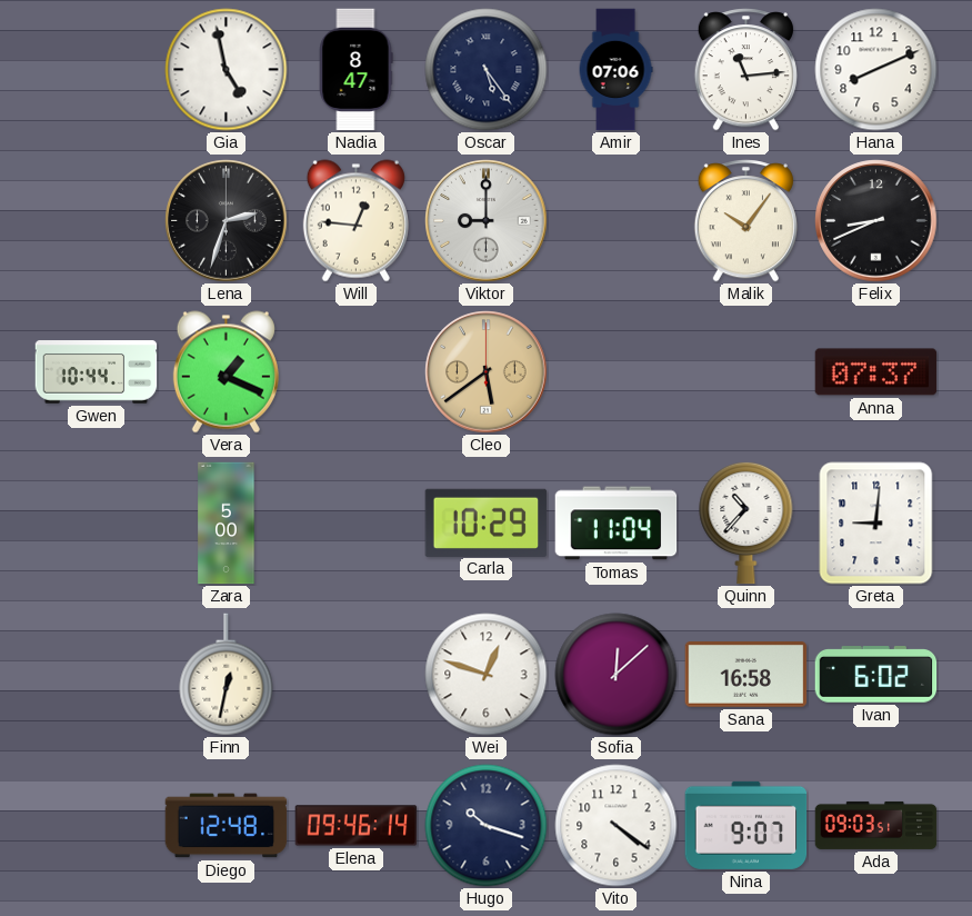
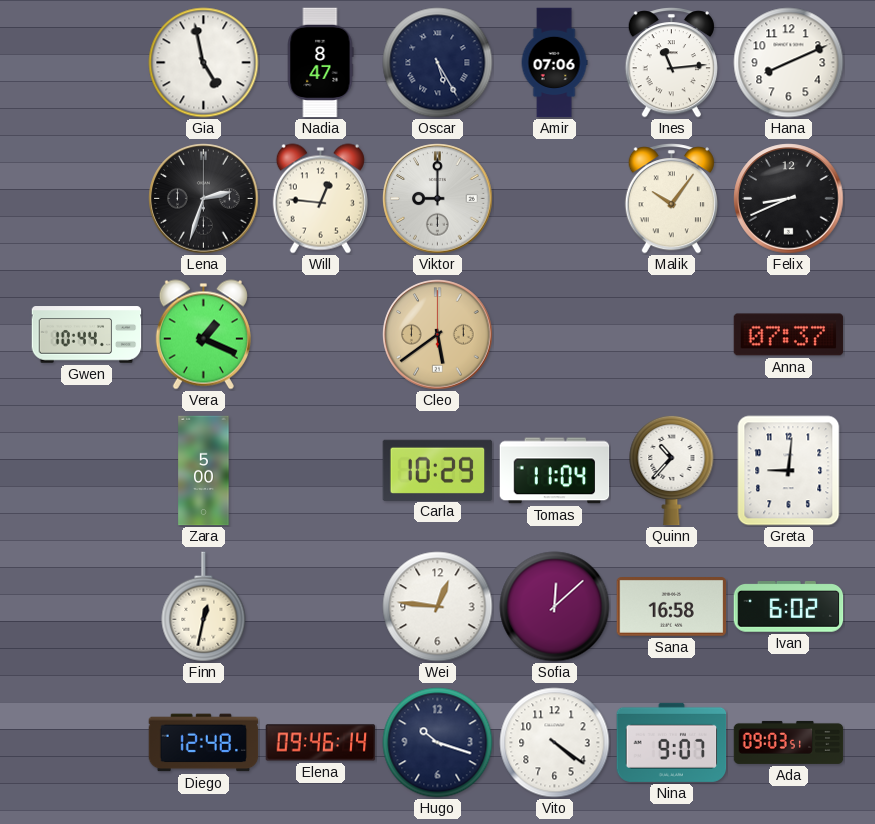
Oscar: 5:24 -> 5:25 (438, 63)
Wei: 12:48 -> 12:46 (438, 607)
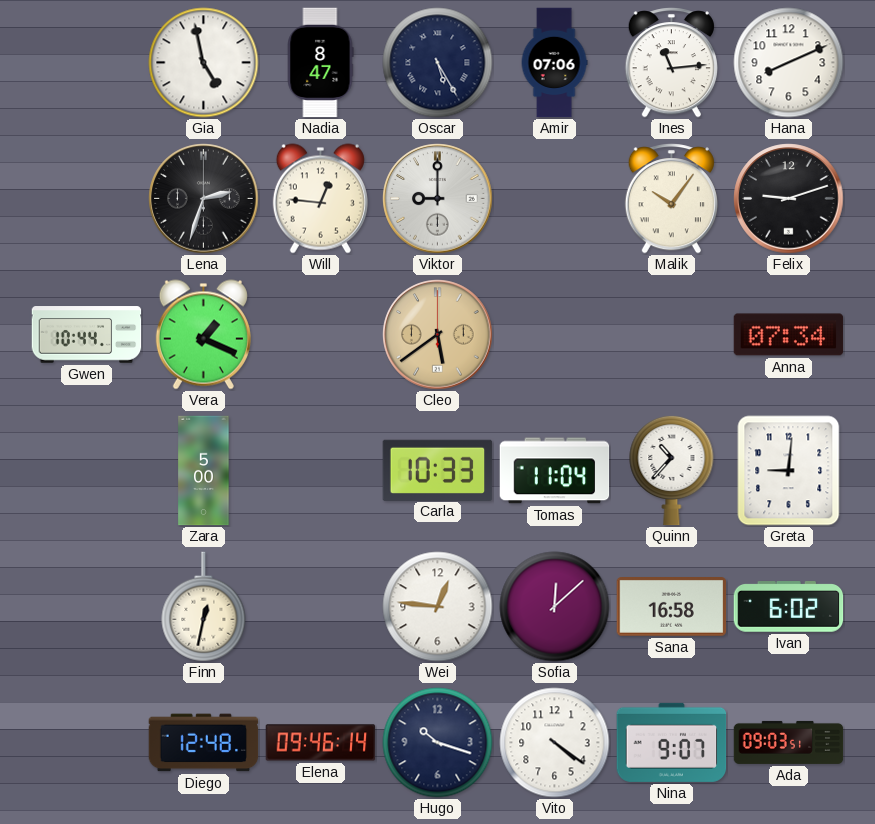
Felix: 8:41 -> 9:12 (789, 199)
Anna: 07:37 -> 07:34 (789, 335)
Carla: 10:29 -> 10:33 (438, 470)
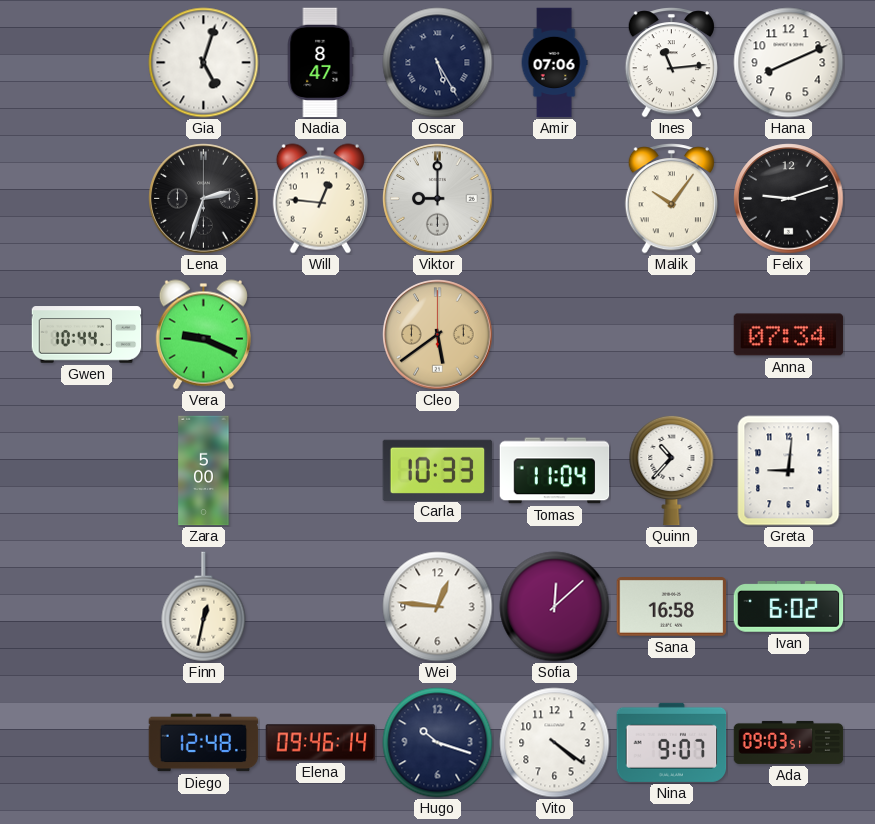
Gia: 4:58 -> 5:03 (204, 63)
Vera: 1:19 -> 9:19 (203, 335)
